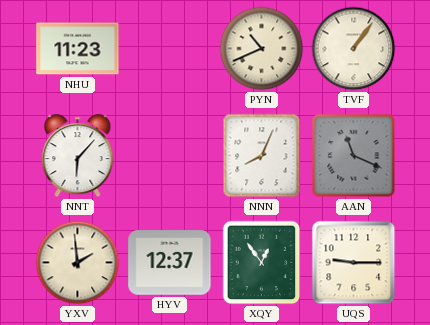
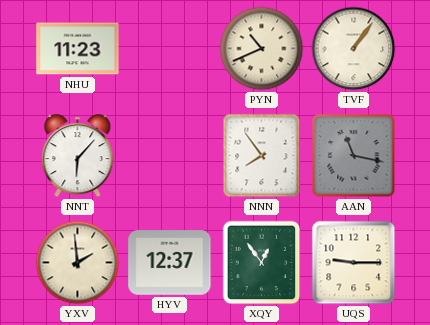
NNN: 8:04 -> 7:54 (262, 156)
AAN: 11:19 -> 11:17 (354, 156)
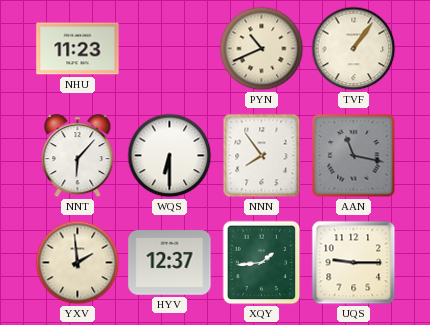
WQS: none -> 6:30 (170, 156)
XQY: 12:54 -> 1:44 (262, 263)
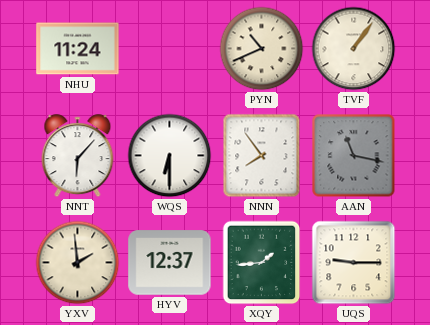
NHU: 11:23 -> 11:24 (78, 49)
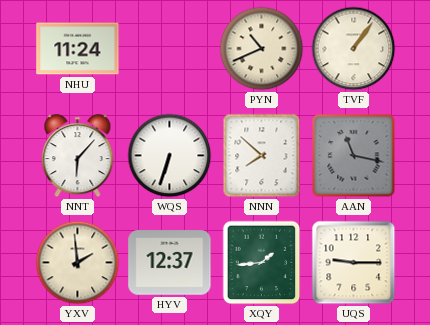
WQS: 6:30 -> 6:33 (170, 156)
NNN: 7:54 -> 7:52 (262, 156)
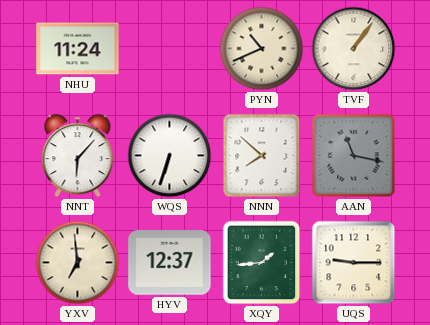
YXV: 1:59 -> 6:59 (78, 263)
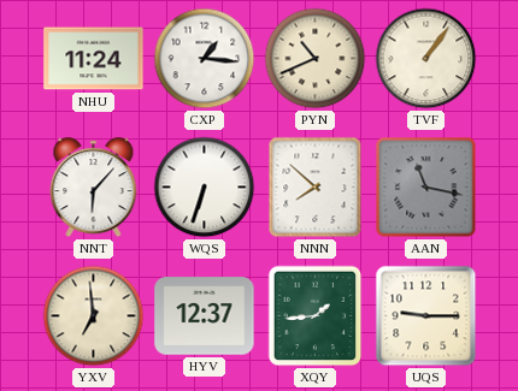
CXP: none -> 1:16 (205, 59)
